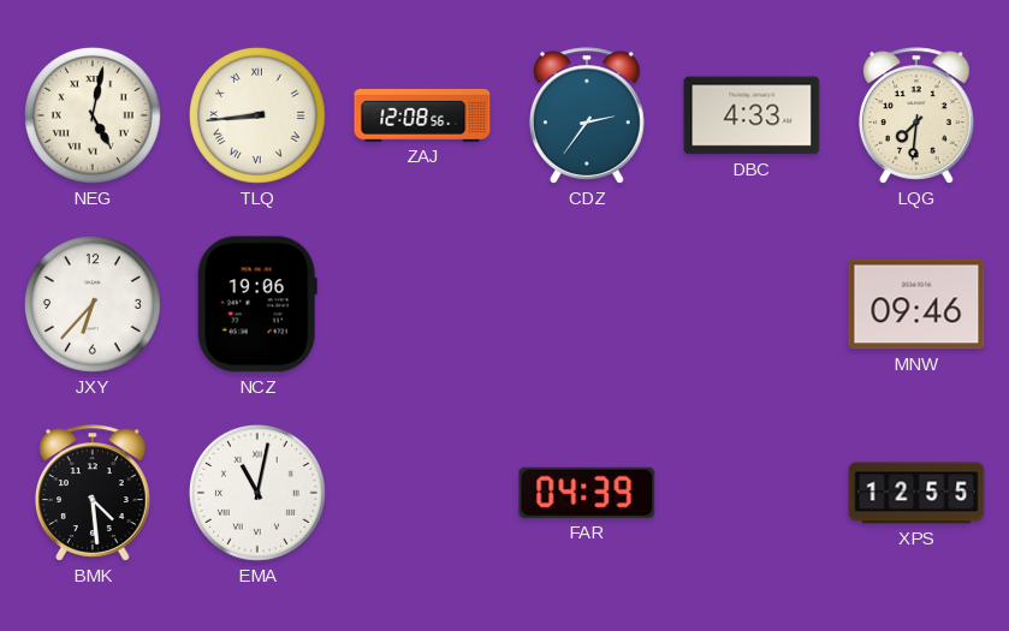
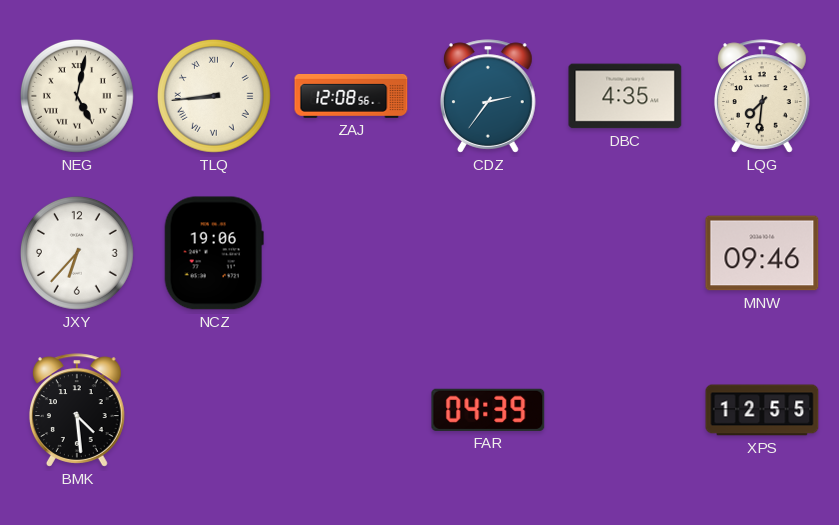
DBC: 4:33 -> 4:35 (625, 96)
EMA: 11:02 -> none (257, 493)
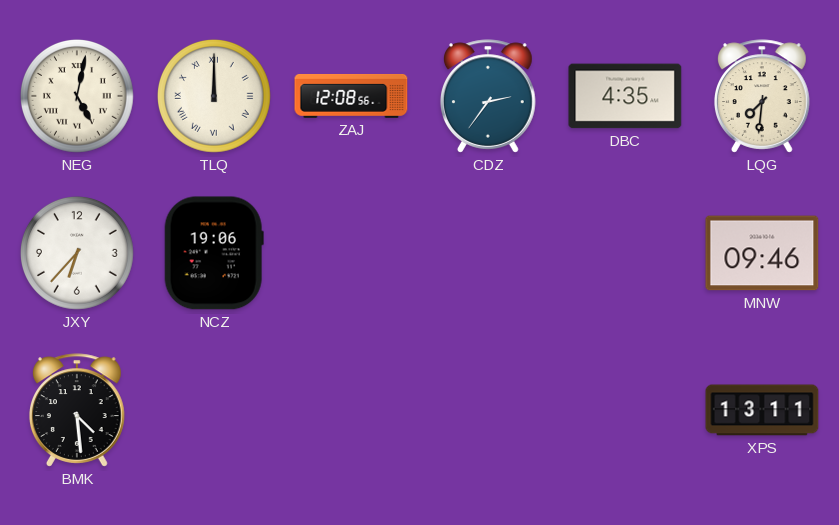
TLQ: 8:44 -> 12:00 (214, 96)
FAR: 04:39 -> none (488, 410)
XPS: 12:55 -> 13:11 (762, 410)
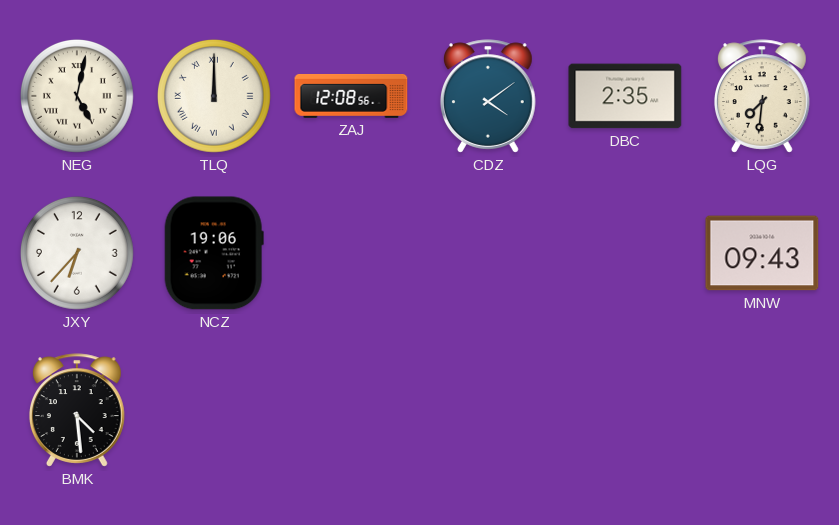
CDZ: 2:36 -> 4:09 (488, 96)
DBC: 4:35 -> 2:35 (625, 96)
MNW: 09:46 -> 09:43 (762, 253)
XPS: 13:11 -> none (762, 410)
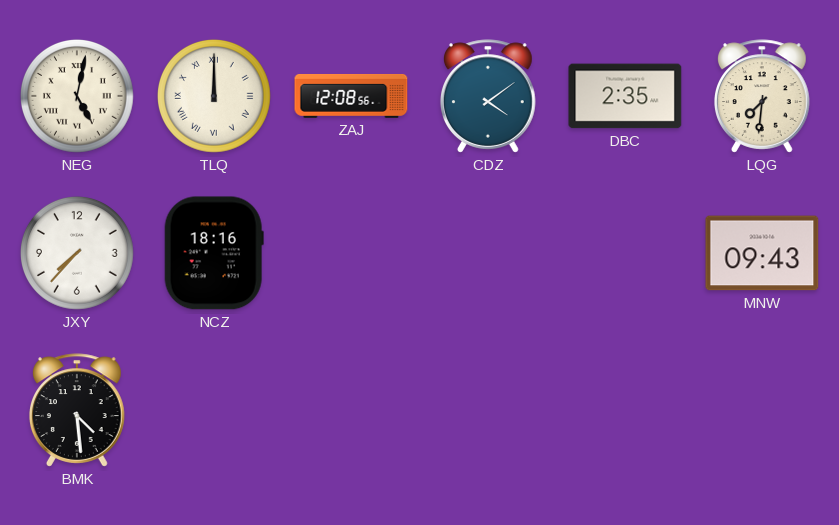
JXY: 6:37 -> 7:37 (77, 253)
NCZ: 19:06 -> 18:16 (214, 253)
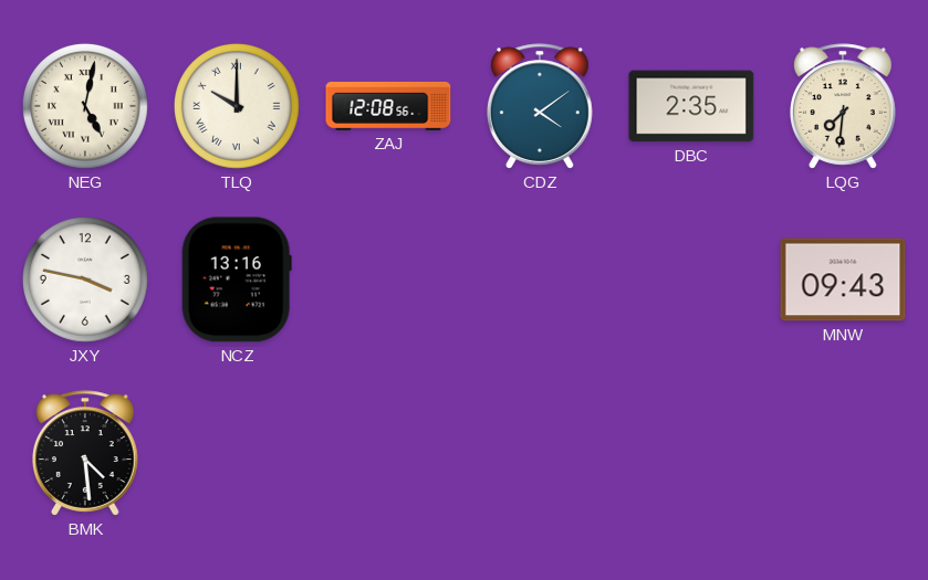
TLQ: 12:00 -> 10:00 (237, 106)
JXY: 7:37 -> 3:47 (85, 280)
NCZ: 18:16 -> 13:16 (237, 280)
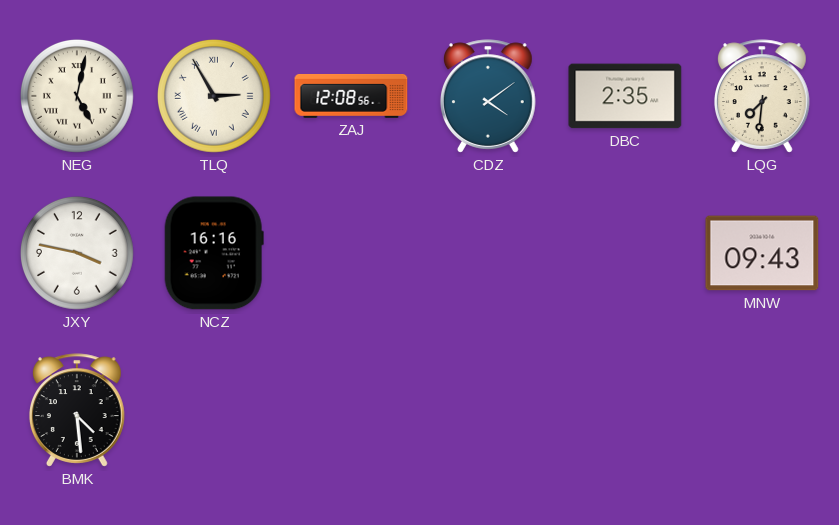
TLQ: 10:00 -> 2:55 (214, 96)
NCZ: 13:16 -> 16:16 (214, 253)
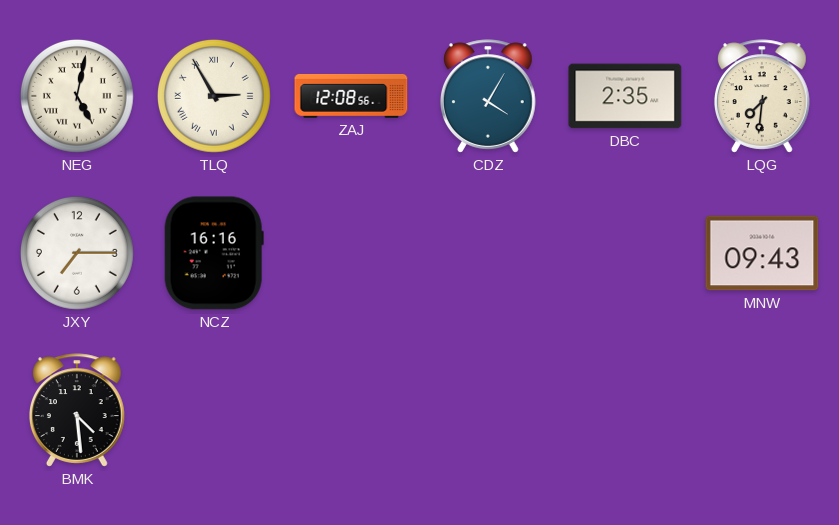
CDZ: 4:09 -> 4:05 (488, 96)
JXY: 3:47 -> 7:15 (77, 253)
